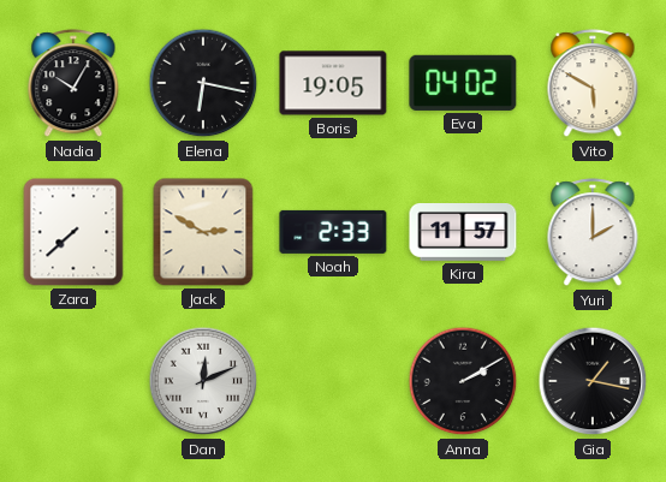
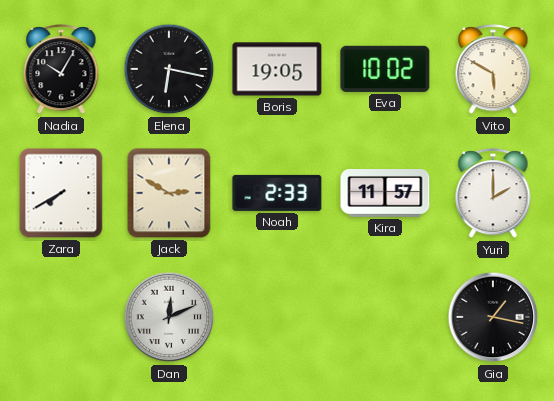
Eva: 04:02 -> 10:02 (385, 69)
Zara: 7:38 -> 7:40 (61, 193)
Anna: 2:10 -> none (463, 381)
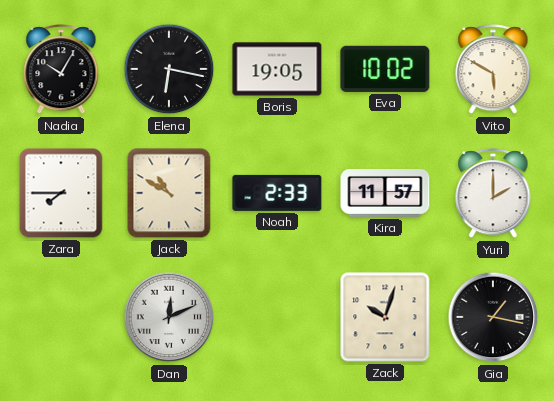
Zara: 7:40 -> 7:45 (61, 193)
Jack: 2:50 -> 10:50 (169, 193)
Zack: none -> 10:03 (385, 317)
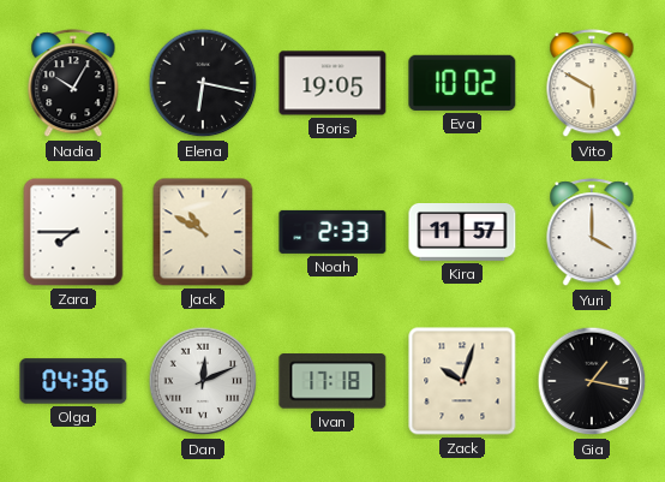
Yuri: 2:00 -> 4:00 (592, 233)
Olga: none -> 04:36 (73, 381)
Ivan: none -> 17:18 (332, 381)
